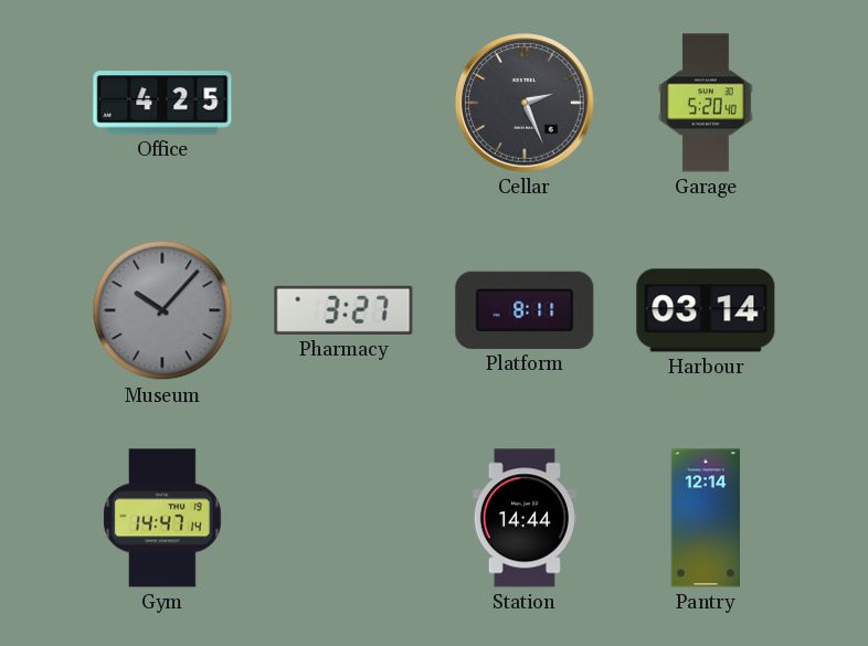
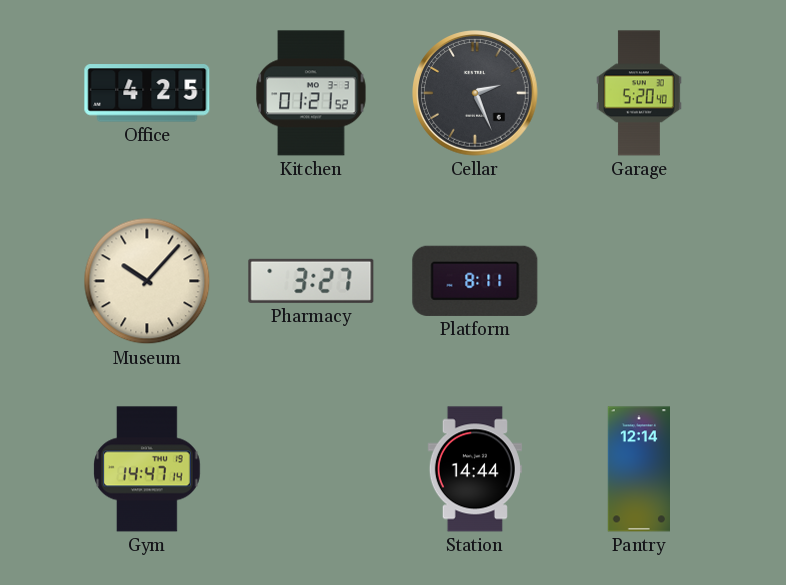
Kitchen: none -> 01:21 (311, 93)
Museum dial: grey -> cream (147, 281)
Harbour: 03:14 -> none (706, 310)
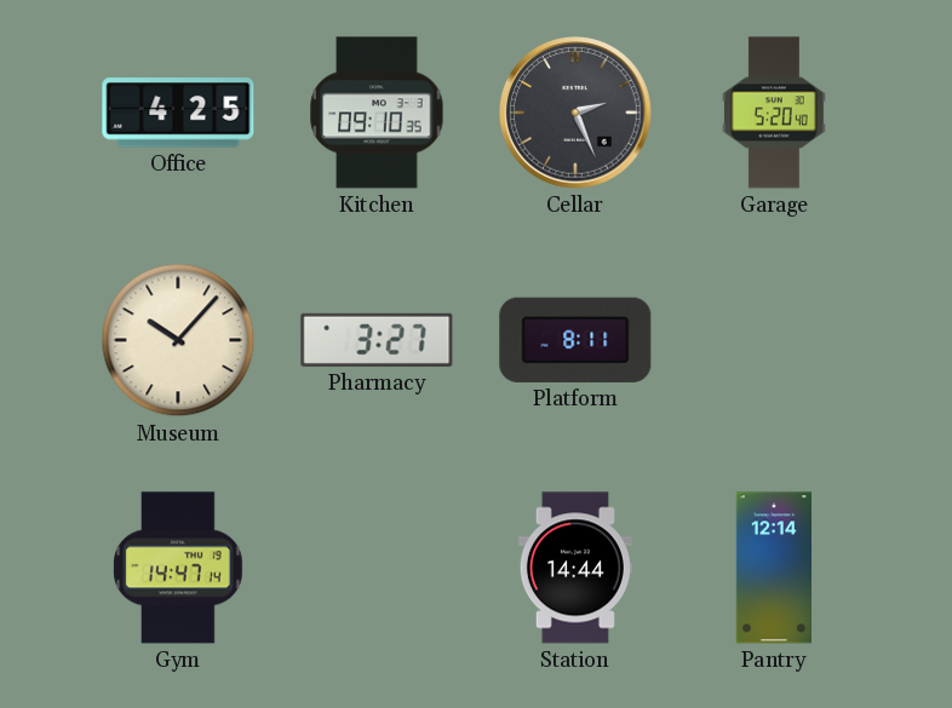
Kitchen: 01:21 -> 09:10 (377, 113)
